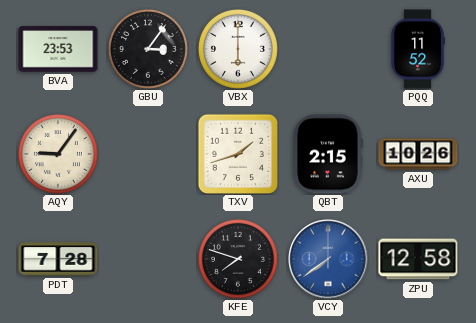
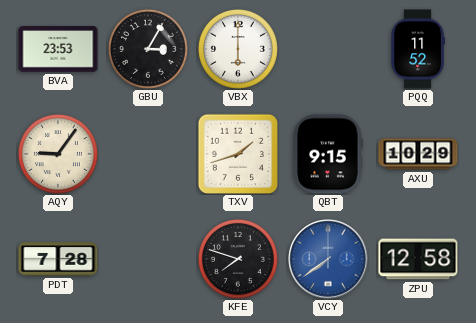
GBU: 3:06 -> 3:05 (148, 49)
QBT: 2:15 -> 9:15 (328, 154)
AXU: 10:26 -> 10:29 (418, 154)
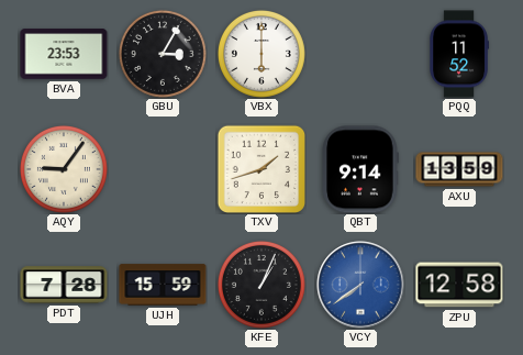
QBT: 9:15 -> 9:14 (360, 169)
AXU: 10:29 -> 13:59 (459, 169)
UJH: none -> 15:59 (163, 285)
KFE: 7:48 -> 1:04 (261, 285)
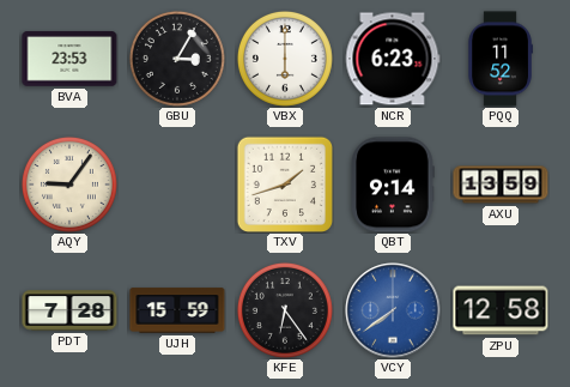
NCR: none -> 6:23 (393, 59)
KFE: 1:04 -> 6:24 (285, 310)
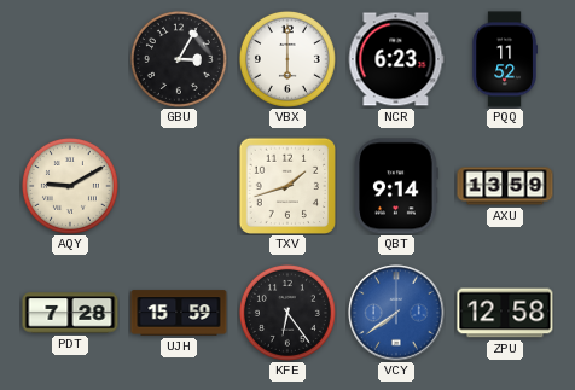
BVA: 23:53 -> none (69, 59)
AQY: 9:06 -> 9:10 (70, 186)
